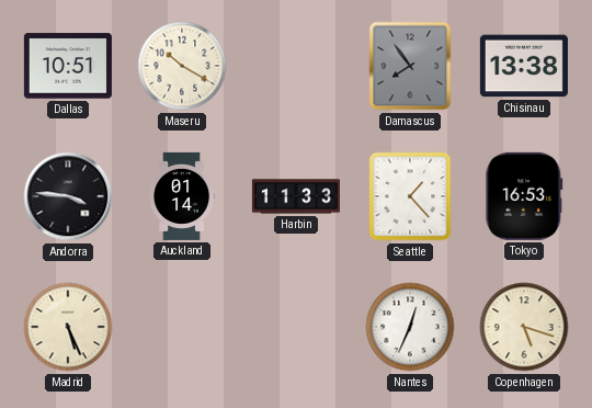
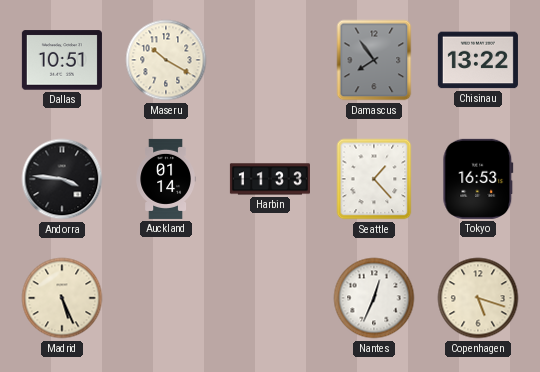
Chisinau: 13:38 -> 13:22 (478, 60)
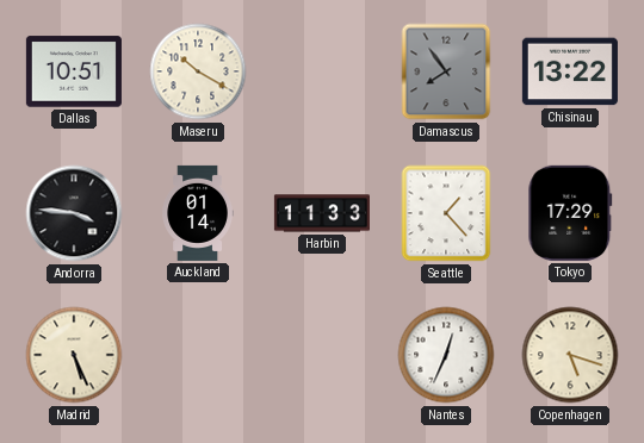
Tokyo: 16:53 -> 17:29 (570, 213)
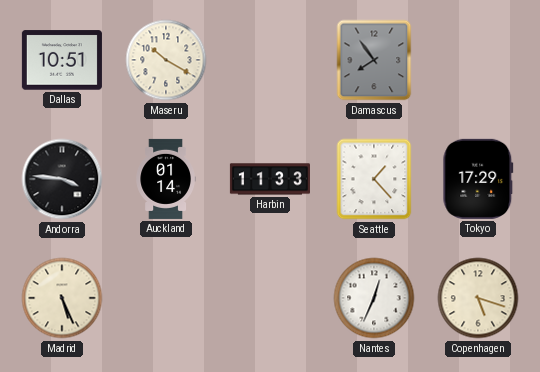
Chisinau: 13:22 -> none (570, 71)
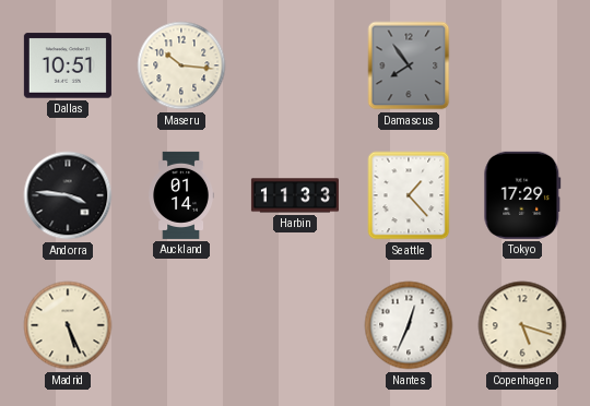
Maseru: 10:20 -> 10:16 (181, 65)
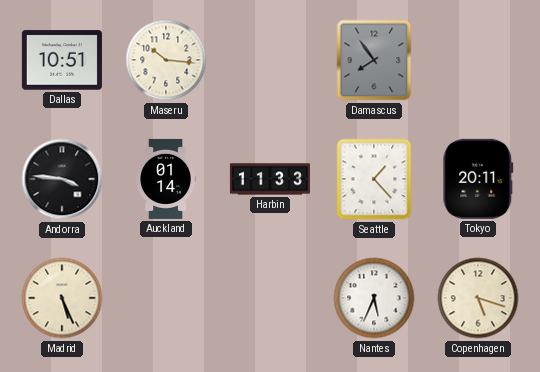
Tokyo: 17:29 -> 20:11 (478, 179)
Nantes: 12:34 -> 5:34 (374, 298)
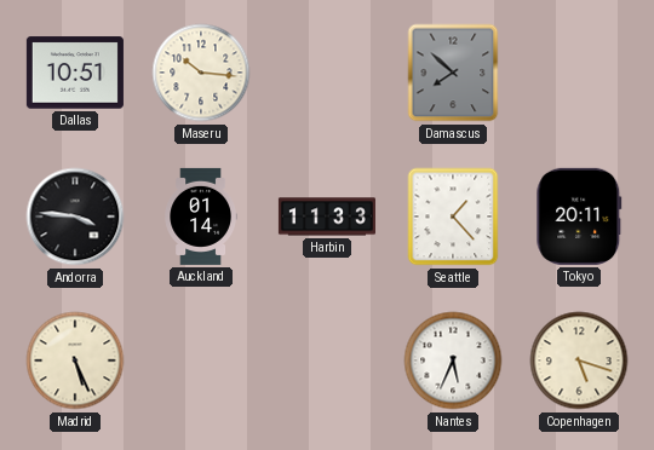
Damascus: 7:54 -> 7:52 (453, 73)
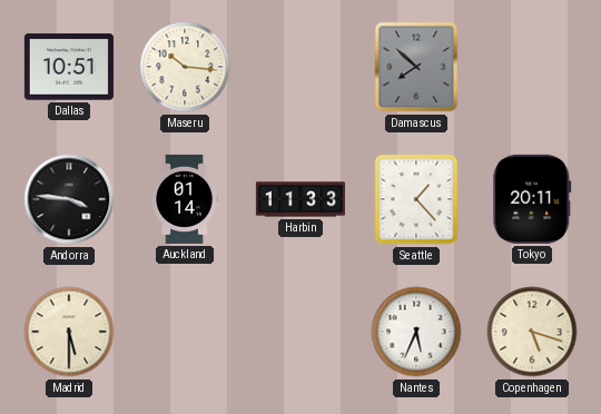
Madrid: 5:26 -> 5:30 (69, 332)
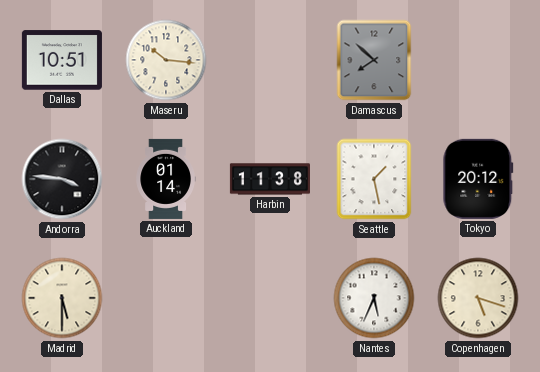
Harbin: 11:33 -> 11:38 (270, 179)
Seattle: 1:23 -> 1:28 (374, 179)
Tokyo: 20:11 -> 20:12 (478, 179)
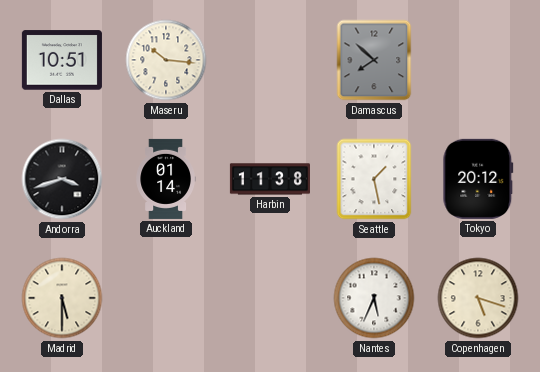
Andorra: 3:46 -> 3:42 (62, 179)
